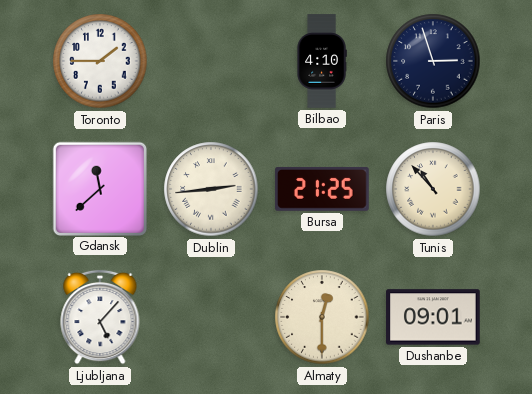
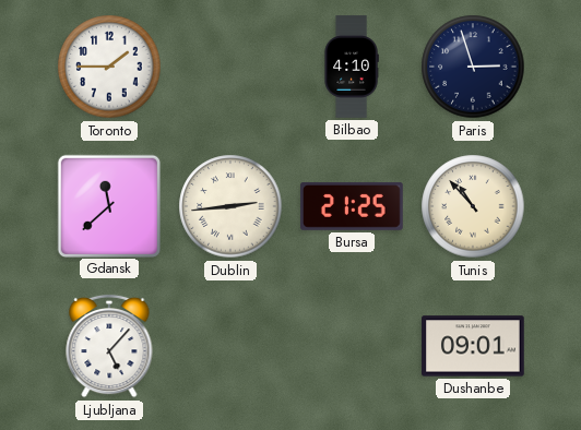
Almaty: 12:30 -> none (322, 317)
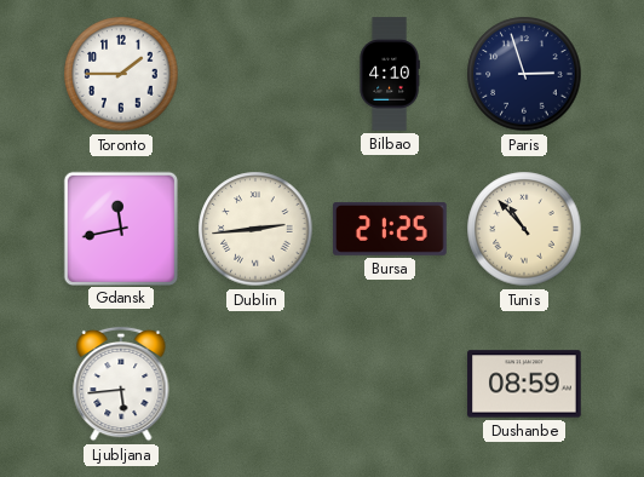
Gdansk: 11:38 -> 11:43 (120, 228)
Ljubljana: 5:07 -> 5:44 (121, 384)
Dushanbe: 09:01 -> 08:59 (524, 384)
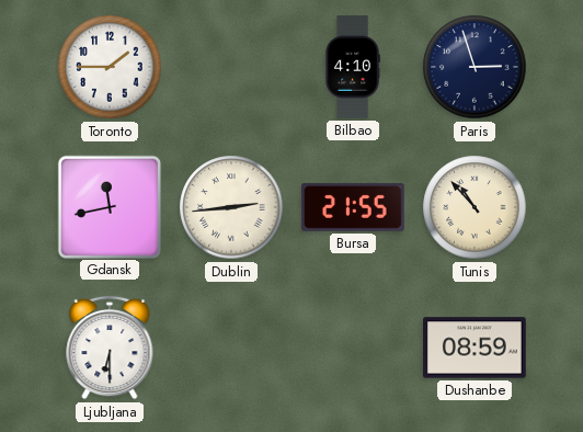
Bursa: 21:25 -> 21:55 (353, 207)
Ljubljana: 5:44 -> 6:30 (110, 348)
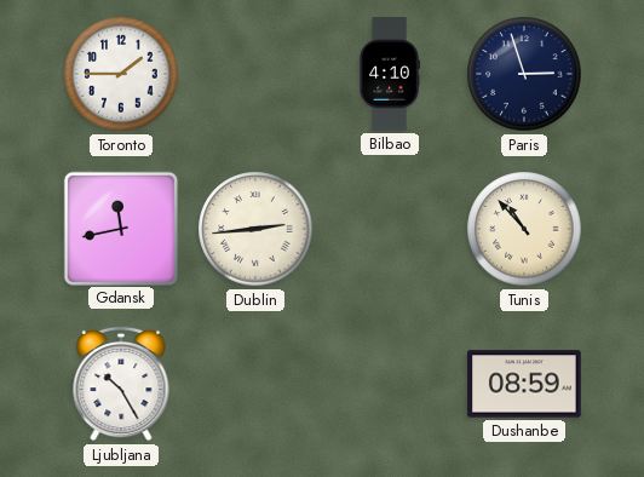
Bursa: 21:55 -> none (353, 207)
Ljubljana: 6:30 -> 10:25 (121, 384)
